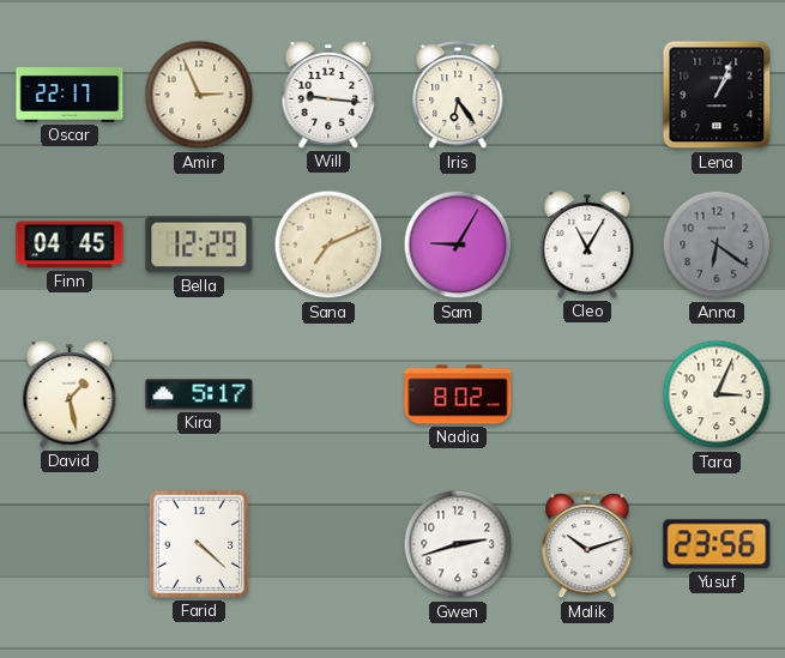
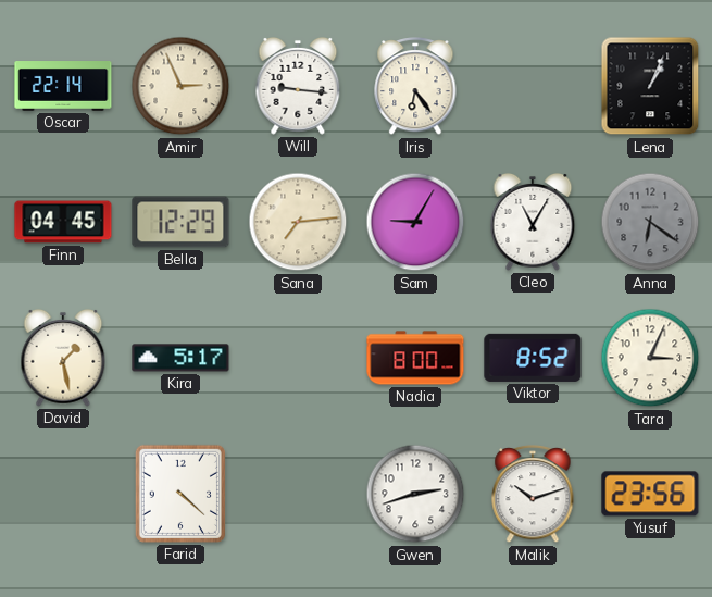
Oscar: 22:17 -> 22:14 (63, 87)
Sana: 7:11 -> 7:14 (298, 222)
Nadia: 8:02 -> 8:00 (415, 358)
Viktor: none -> 8:52 (533, 358)
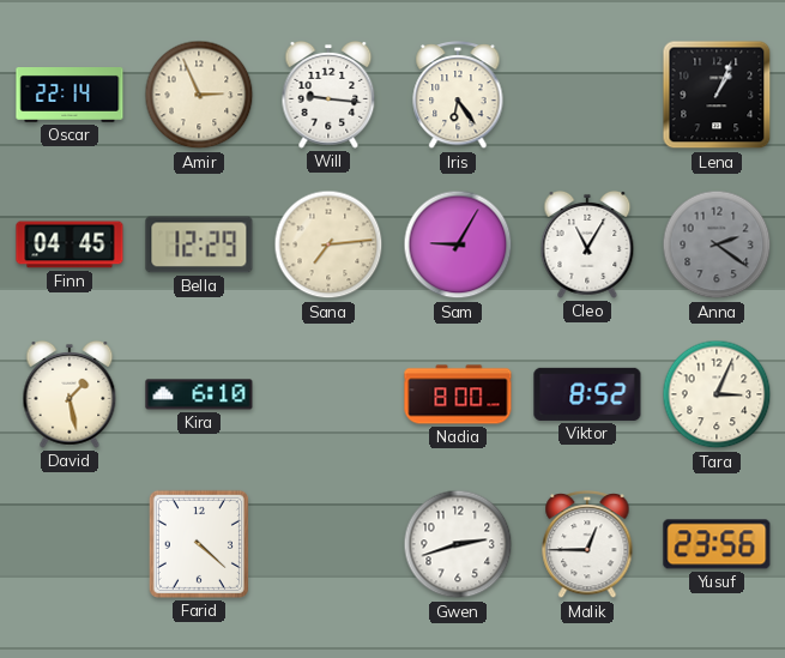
Anna: 6:21 -> 2:21 (717, 245)
Kira: 5:17 -> 6:10 (199, 394)
Malik: 10:12 -> 12:45 (587, 545)
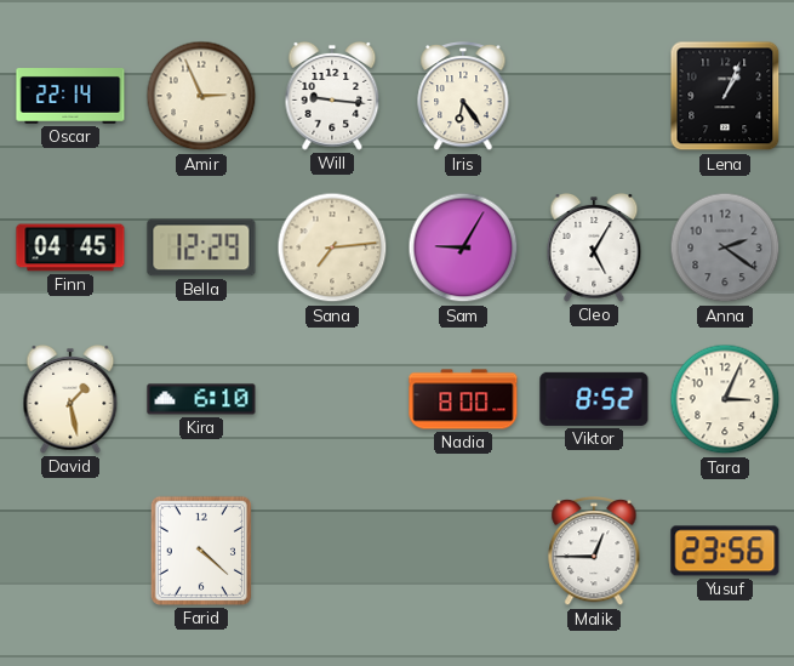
Cleo: 11:05 -> 5:05 (594, 247)
Gwen: 2:42 -> none (458, 544)
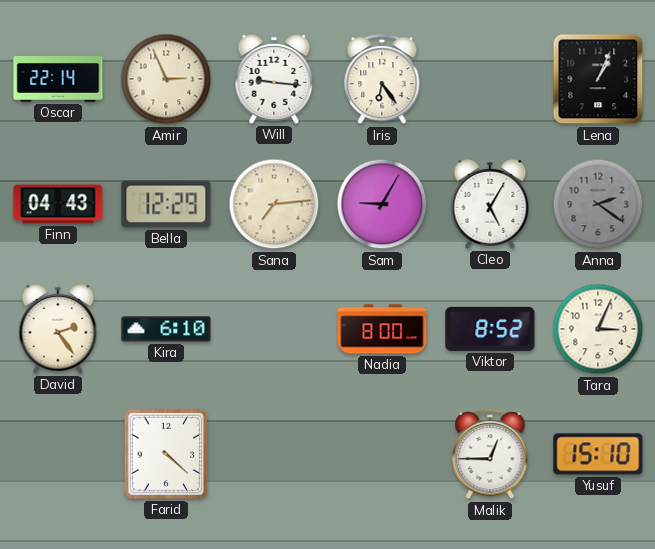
Finn: 04:45 -> 04:43 (58, 204)
David: 1:28 -> 2:24 (58, 329)
Yusuf: 23:56 -> 15:10 (598, 454)
